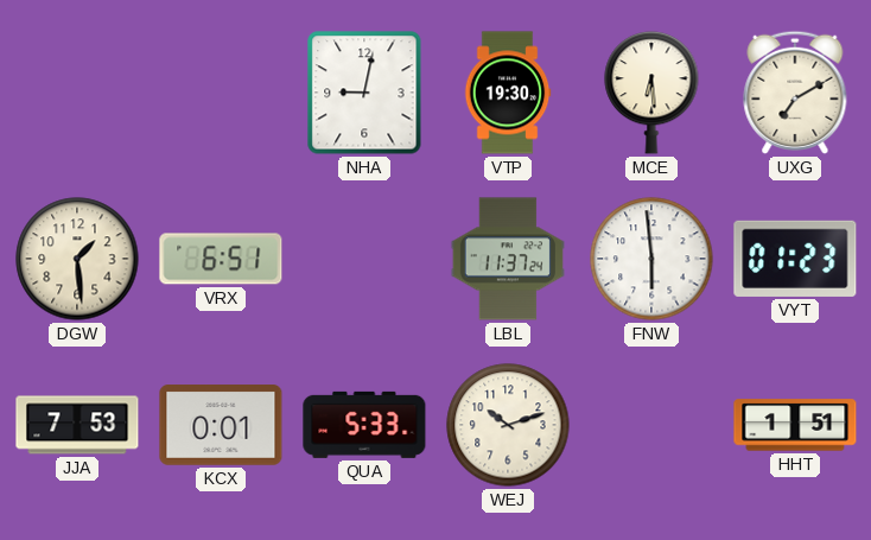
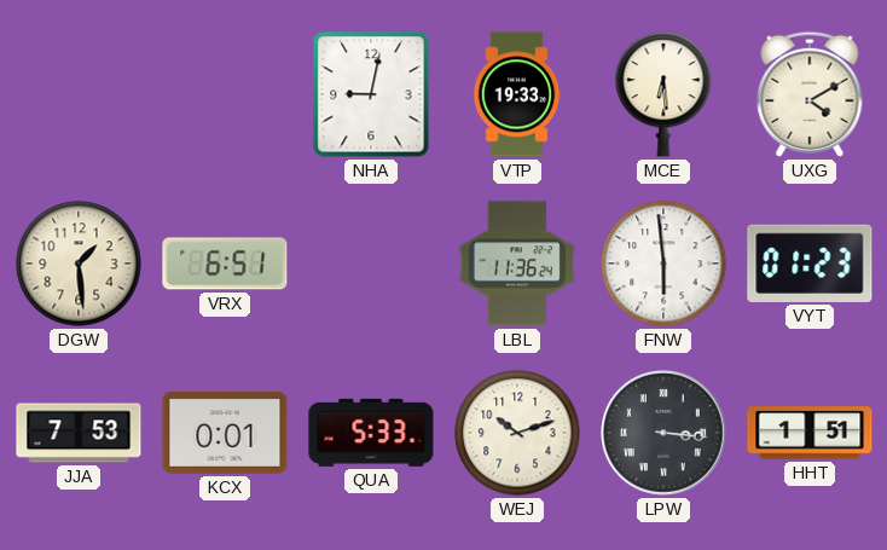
VTP: 19:30 -> 19:33 (517, 94)
UXG: 7:10 -> 4:10 (810, 94)
LBL: 11:37 -> 11:36 (517, 264)
LPW: none -> 3:16 (665, 434)
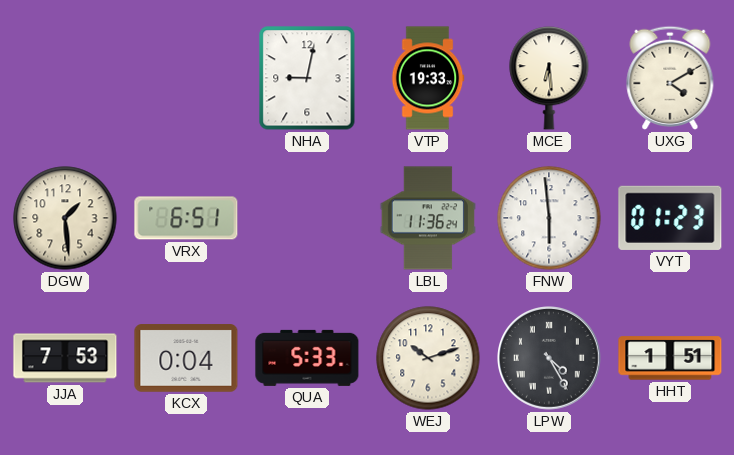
KCX: 0:01 -> 0:04 (186, 358)
LPW: 3:16 -> 4:25 (550, 359)
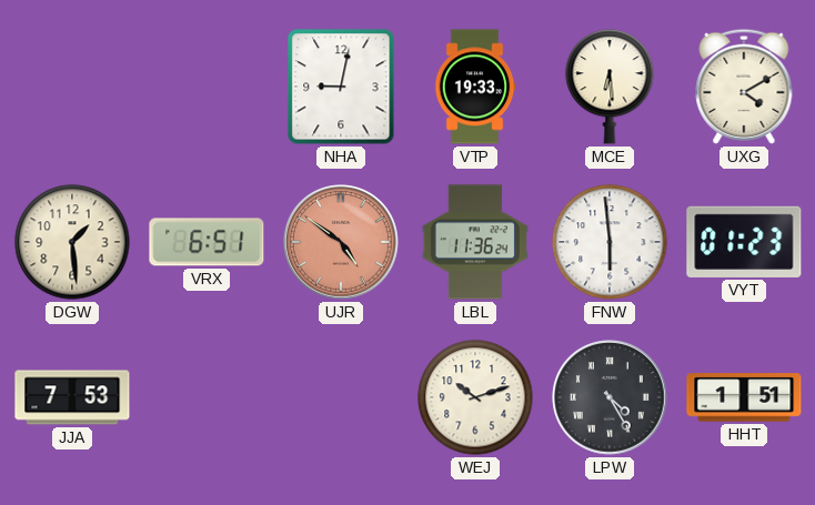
UJR: none -> 4:51 (342, 243)
KCX: 0:04 -> none (186, 358)
QUA: 5:33 -> none (307, 358)
